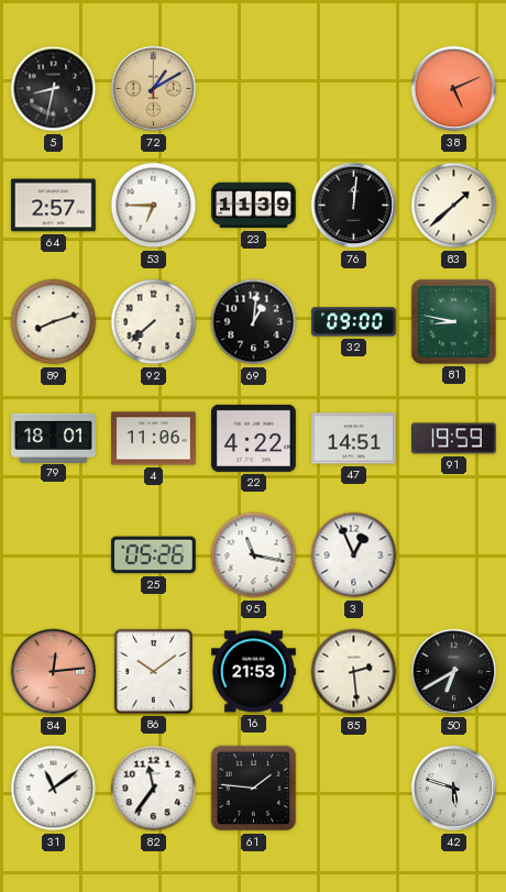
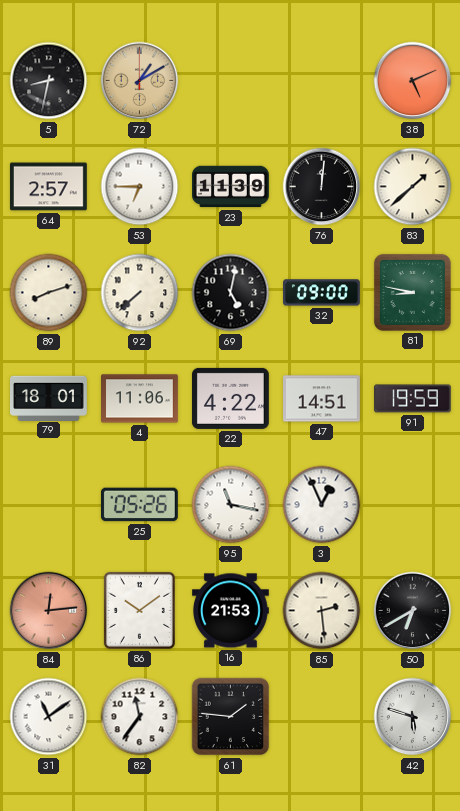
69: 1:01 -> 5:02 (231, 293)
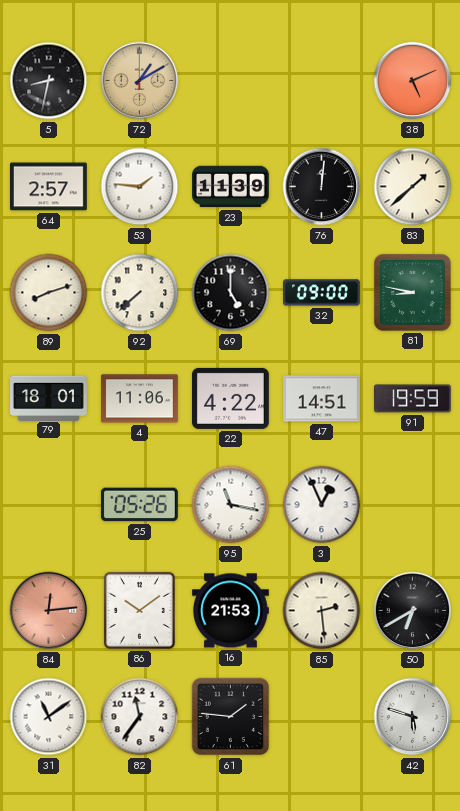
53: 6:45 -> 1:46 (140, 187)
69: 5:02 -> 5:00 (231, 293)
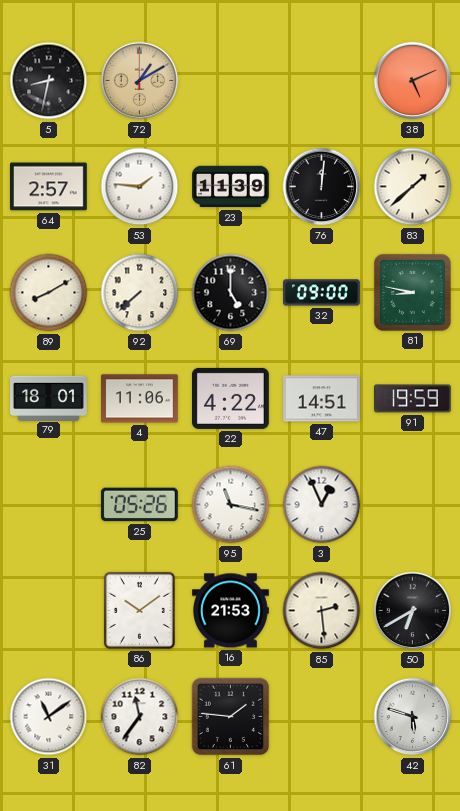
89: 8:12 -> 8:10 (49, 293)
84: 12:14 -> none (49, 611)
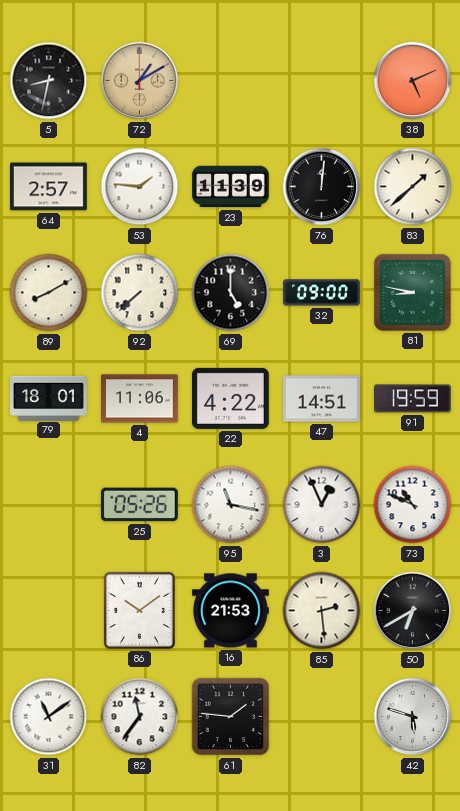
73: none -> 10:49 (413, 505)
